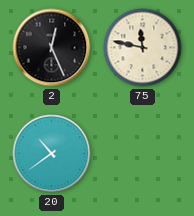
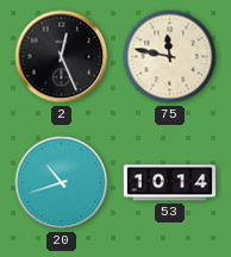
20: 10:39 -> 10:42 (62, 183)
53: none -> 10:14 (170, 183)
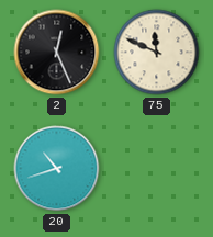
75: 11:47 -> 11:49 (157, 53)
53: 10:14 -> none (170, 183)
